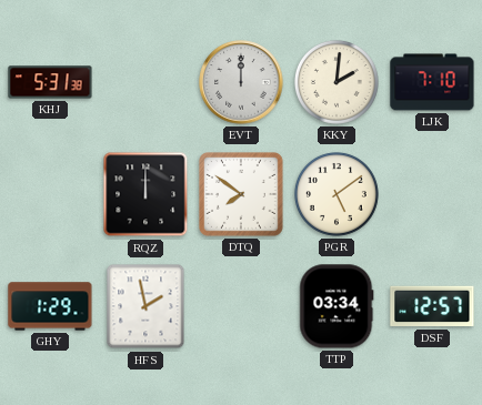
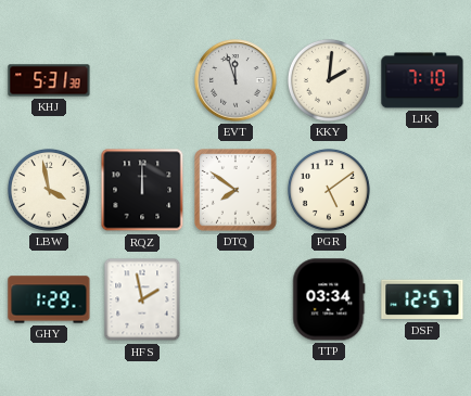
EVT: 12:00 -> 11:57 (235, 80)
LBW: none -> 3:58 (49, 190)
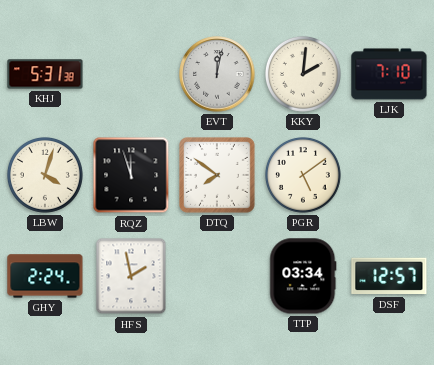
EVT: 11:57 -> 12:02 (217, 74)
LBW: 3:58 -> 4:03 (45, 175)
RQZ: 12:00 -> 11:57 (131, 175)
GHY: 1:29 -> 2:24 (45, 276)
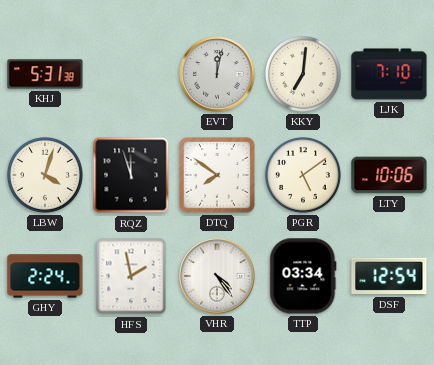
KKY: 2:01 -> 7:01 (303, 74)
LTY: none -> 10:06 (389, 175)
VHR: none -> 4:24 (217, 276)
DSF: 12:57 -> 12:54 (389, 276)
